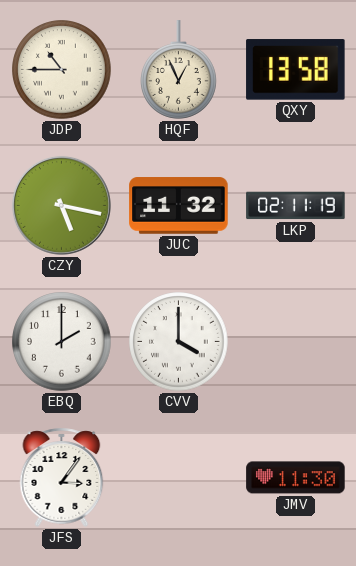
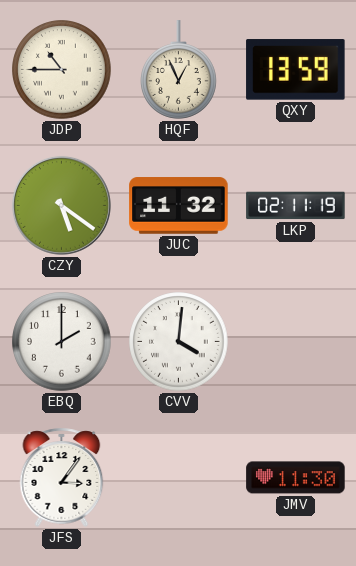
QXY: 13:58 -> 13:59 (296, 70)
CZY: 5:17 -> 5:21 (61, 205)
CVV: 4:00 -> 4:01 (179, 342)
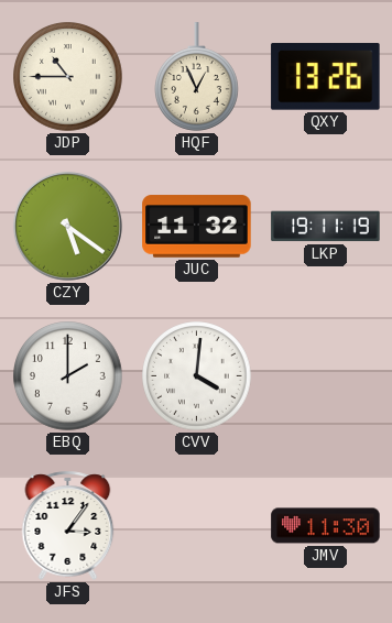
QXY: 13:59 -> 13:26 (326, 77)
LKP: 02:11 -> 19:11 (326, 227)
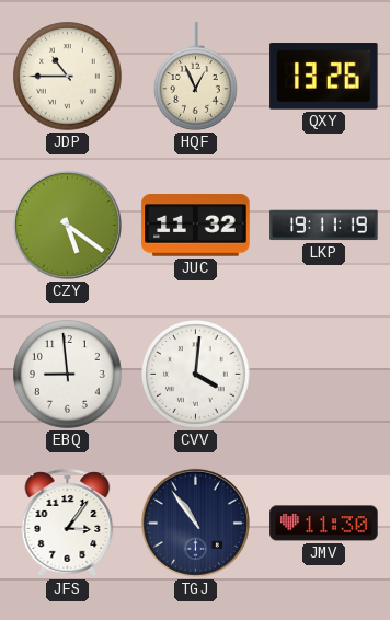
EBQ: 2:00 -> 8:59 (68, 375)
TGJ: none -> 10:54 (195, 523)
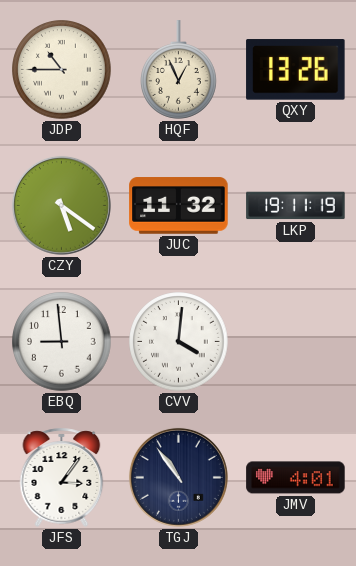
JMV: 11:30 -> 4:01 (296, 478)
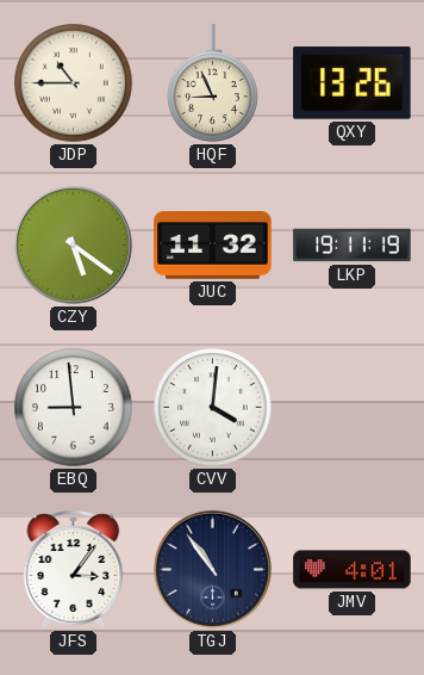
HQF: 12:56 -> 8:56 (213, 83)
